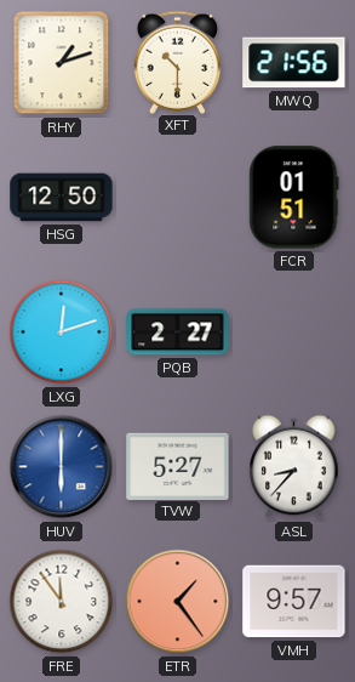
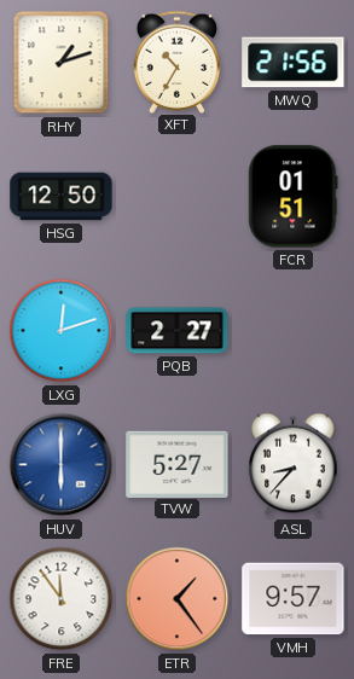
XFT: 10:30 -> 10:35 (178, 62)
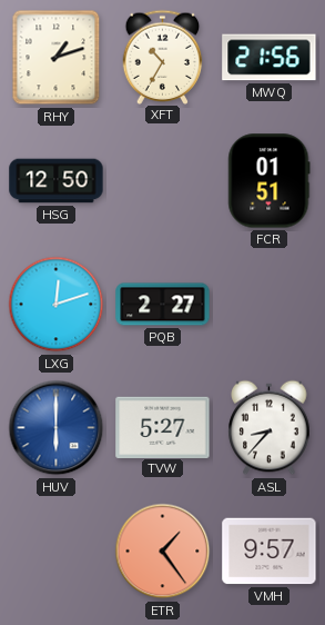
FRE: 11:54 -> none (62, 599)
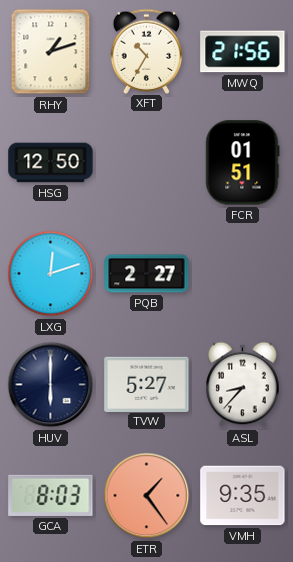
HUV dial: blue -> navy (51, 385)
GCA: none -> 8:03 (51, 495)
VMH: 9:57 -> 9:35 (243, 496)
